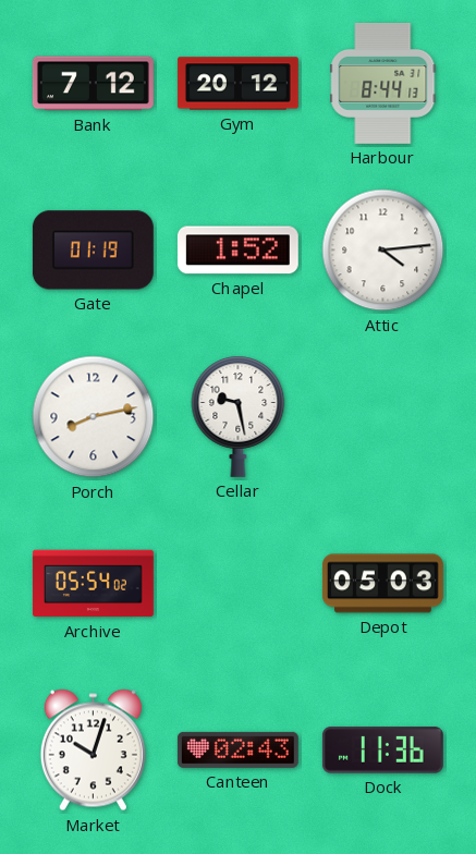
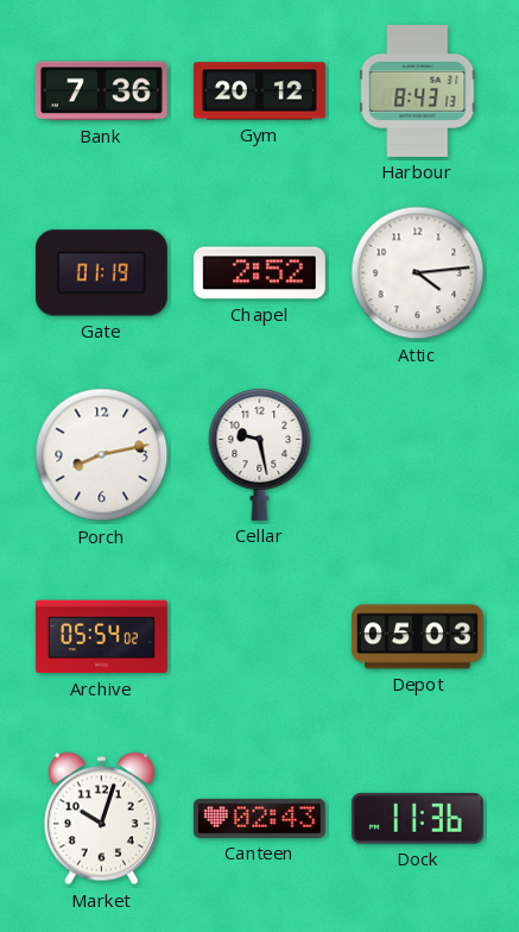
Bank: 7:12 -> 7:36 (101, 92)
Harbour: 8:44 -> 8:43 (418, 90)
Chapel: 1:52 -> 2:52 (259, 273)
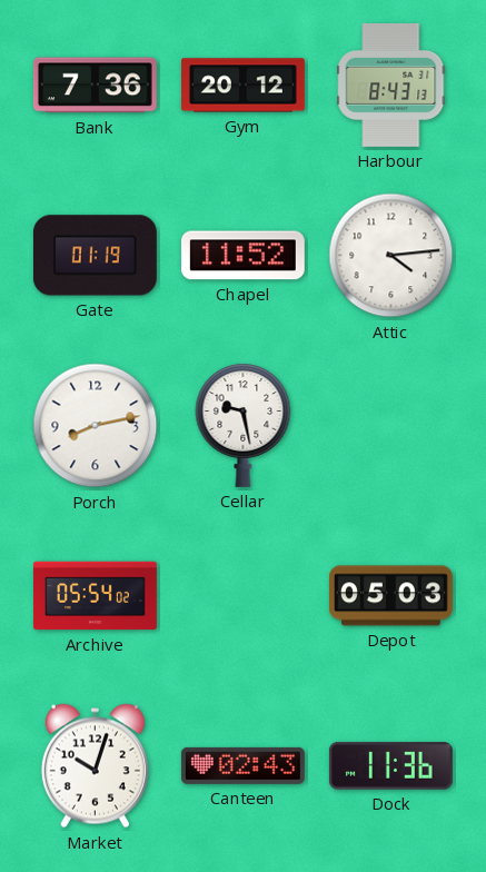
Chapel: 2:52 -> 11:52 (242, 256)
